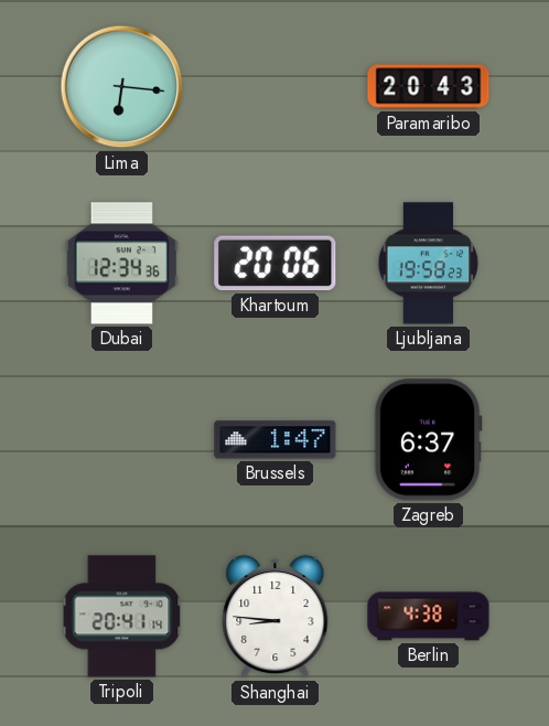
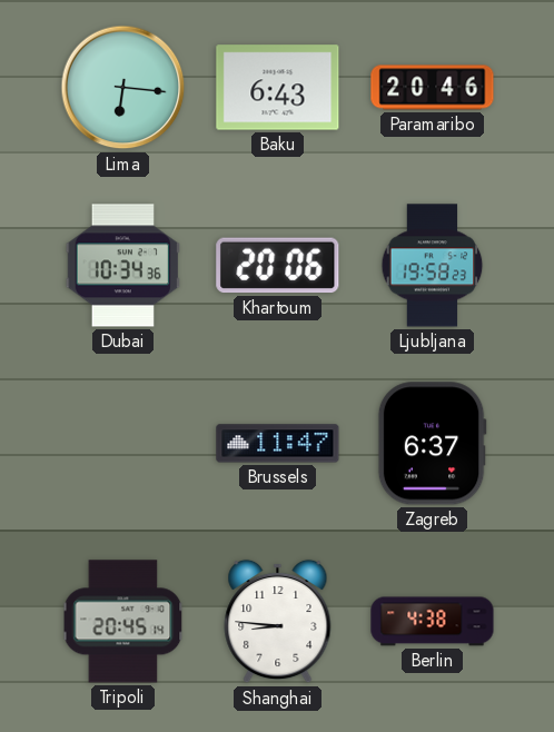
Baku: none -> 6:43 (278, 88)
Paramaribo: 20:43 -> 20:46 (433, 88)
Dubai: 12:34 -> 10:34 (123, 266)
Brussels: 1:47 -> 11:47 (278, 444)
Tripoli: 20:41 -> 20:45 (123, 622)
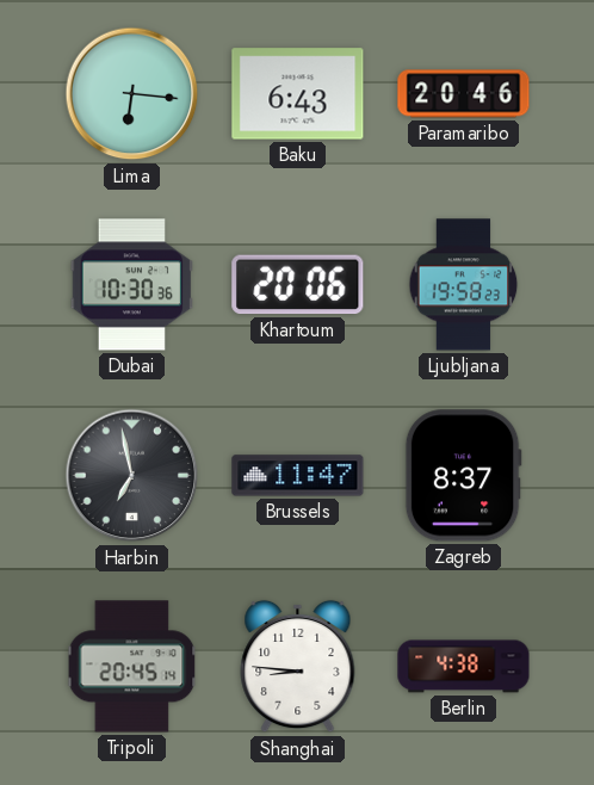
Dubai: 10:34 -> 10:30 (132, 285)
Harbin: none -> 6:58 (132, 476)
Zagreb: 6:37 -> 8:37 (463, 476)
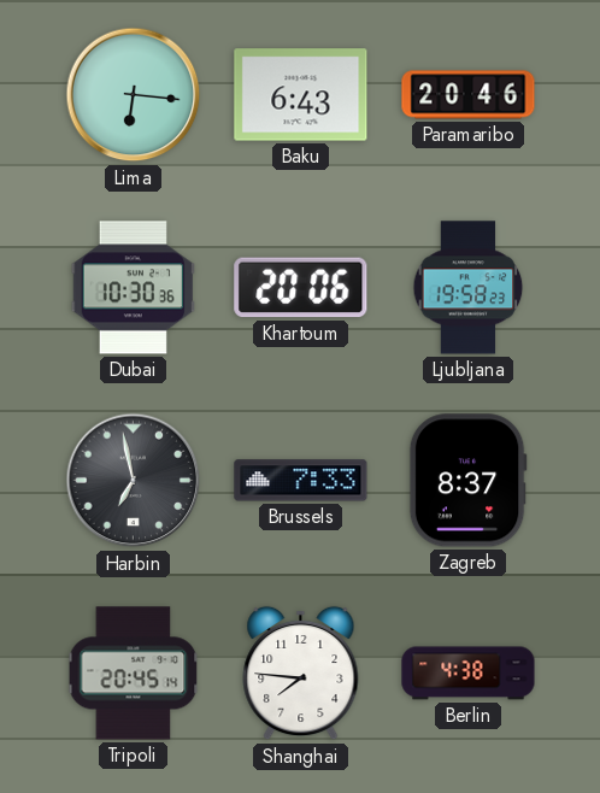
Brussels: 11:47 -> 7:33 (301, 481)
Shanghai: 8:46 -> 7:46 (301, 674)
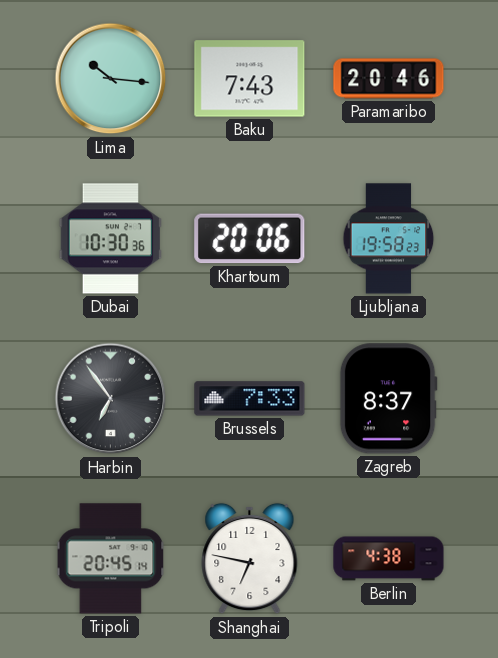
Lima: 6:16 -> 10:16 (111, 79)
Baku: 6:43 -> 7:43 (250, 79)
Harbin: 6:58 -> 6:54 (111, 399)
Shanghai: 7:46 -> 6:47 (250, 559)
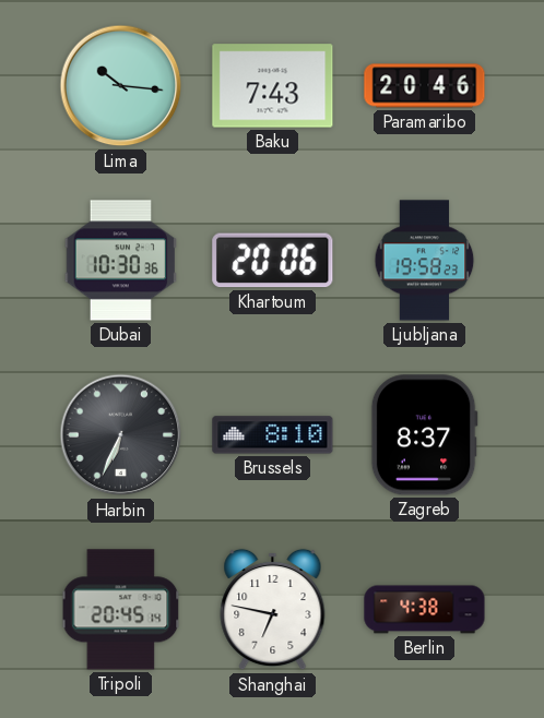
Harbin: 6:54 -> 6:34 (121, 435)
Brussels: 7:33 -> 8:10 (273, 435)
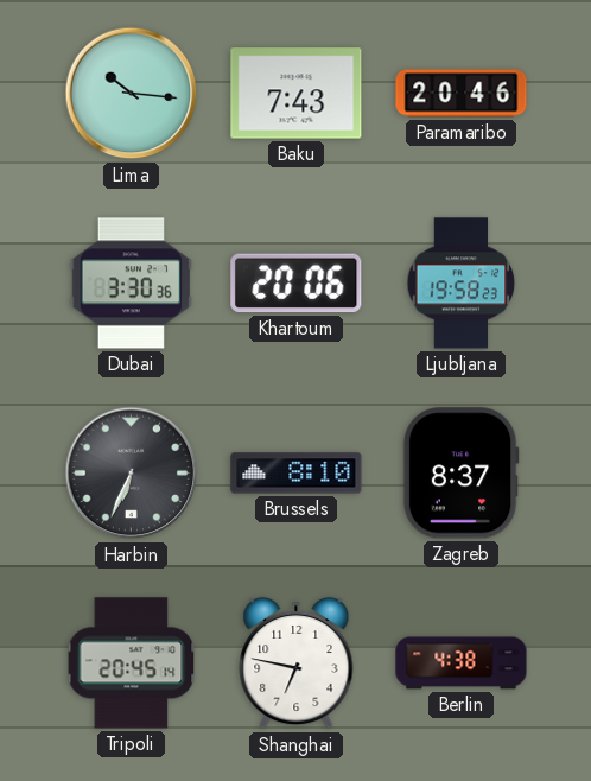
Dubai: 10:30 -> 3:30 (132, 284)
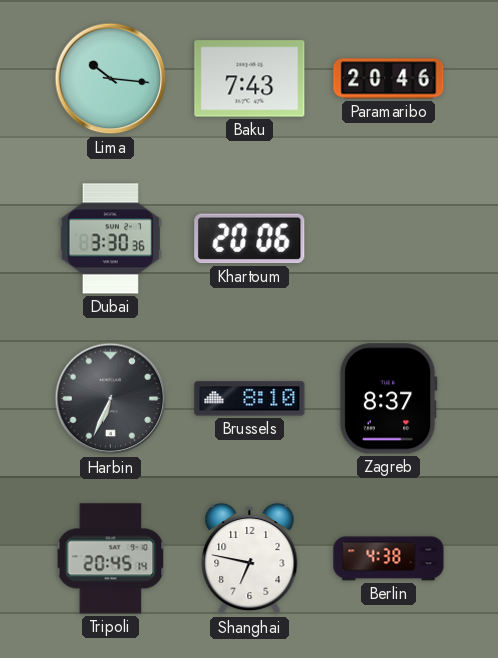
Ljubljana: 19:58 -> none (462, 284)
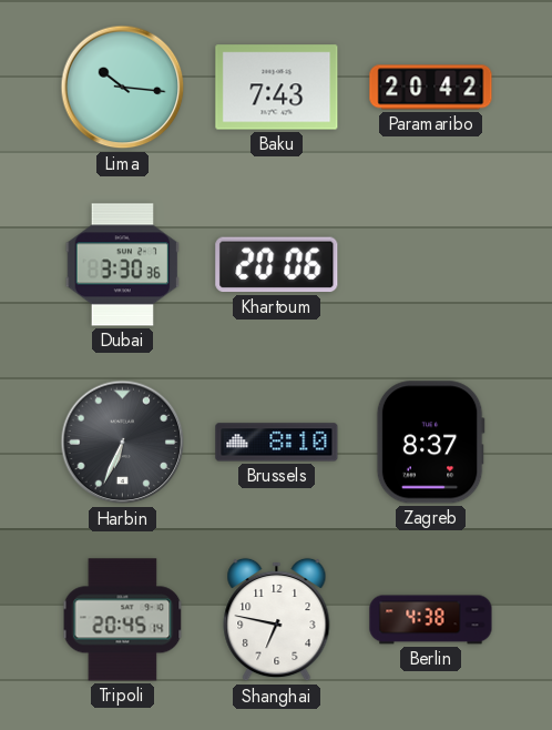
Paramaribo: 20:46 -> 20:42 (431, 88)
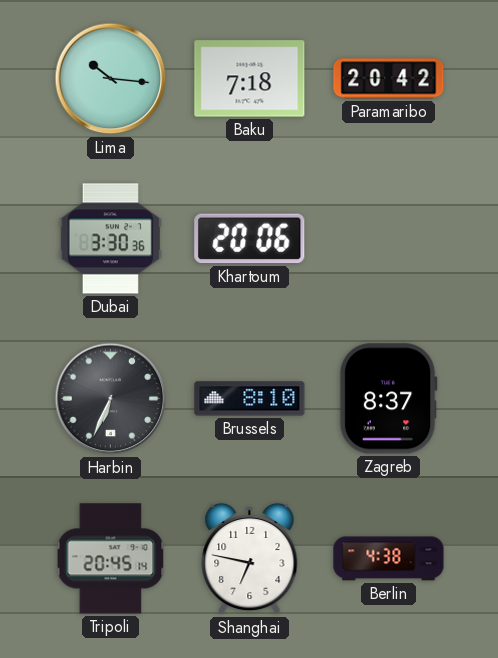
Baku: 7:43 -> 7:18 (250, 79)
